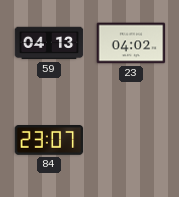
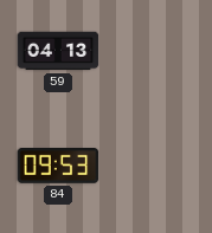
23: 04:02 -> none (131, 43)
84: 23:07 -> 09:53 (58, 167)
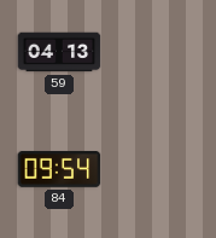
84: 09:53 -> 09:54 (59, 170)
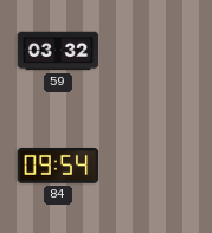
59: 04:13 -> 03:32 (58, 51)
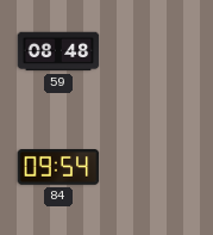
59: 03:32 -> 08:48 (58, 51)
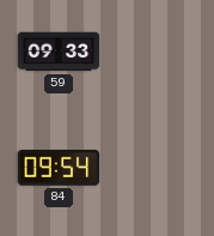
59: 08:48 -> 09:33 (59, 52)
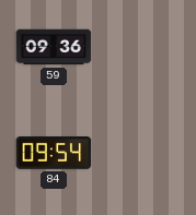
59: 09:33 -> 09:36 (54, 47)
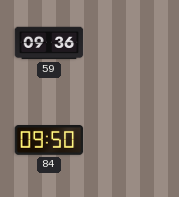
84: 09:54 -> 09:50 (49, 141)
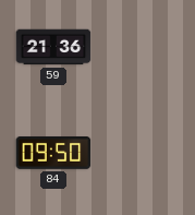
59: 09:36 -> 21:36 (53, 47)
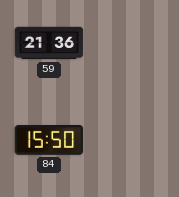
84: 09:50 -> 15:50 (49, 141)
